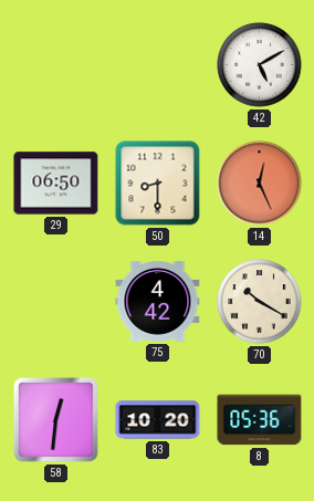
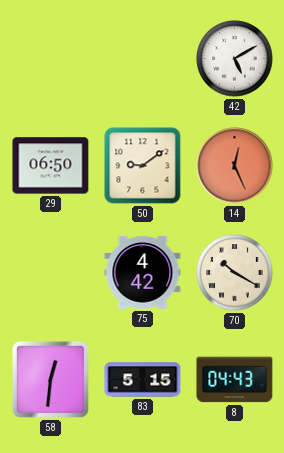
50: 8:30 -> 9:09 (143, 166)
83: 10:20 -> 5:15 (143, 380)
8: 05:36 -> 04:43 (235, 380)
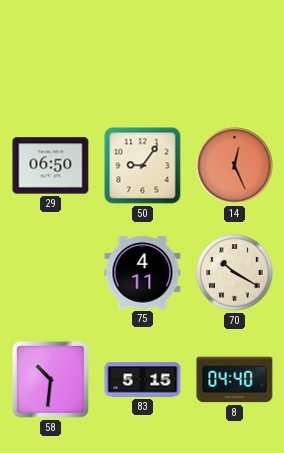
42: 5:10 -> none (235, 59)
50: 9:09 -> 9:06 (143, 166)
75: 4:42 -> 4:11 (143, 272)
58: 12:31 -> 10:31 (51, 380)
8: 04:43 -> 04:40 (235, 380)
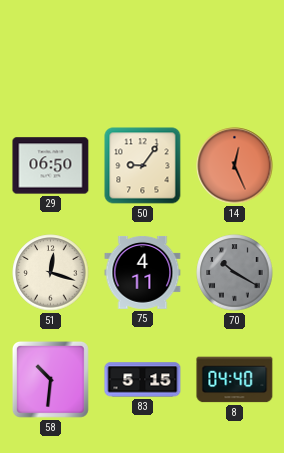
51: none -> 12:18 (51, 273)
70 dial: cream -> grey (235, 273)
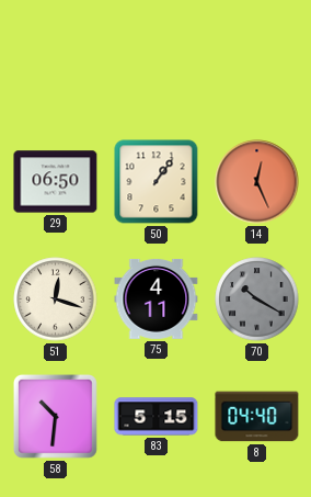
50: 9:06 -> 1:06 (157, 182)
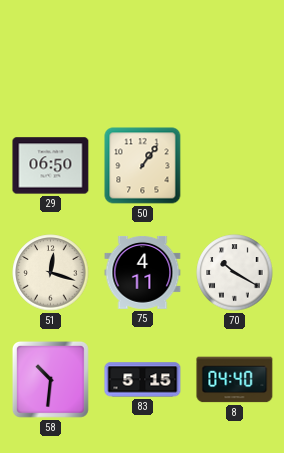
14: 12:26 -> none (257, 182)
70 dial: grey -> white (235, 273)
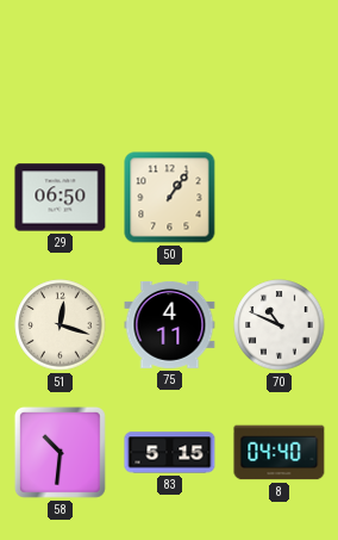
70: 10:20 -> 10:49 (280, 325)
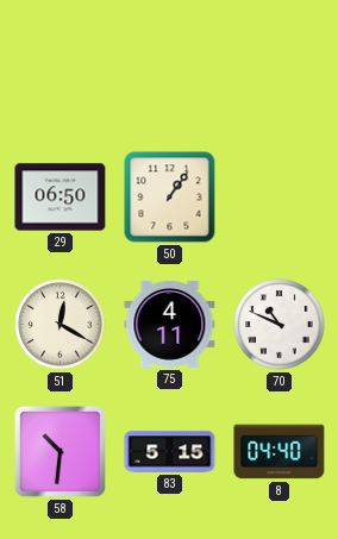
51: 12:18 -> 12:20 (61, 325)
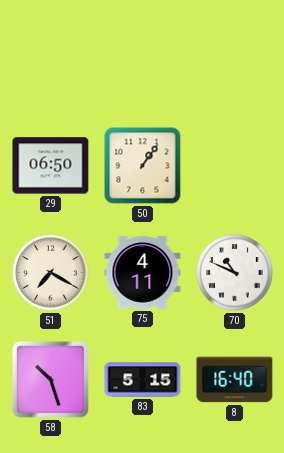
51: 12:20 -> 7:20 (51, 273)
58: 10:31 -> 10:27 (51, 380)
8: 04:40 -> 16:40 (235, 380)
